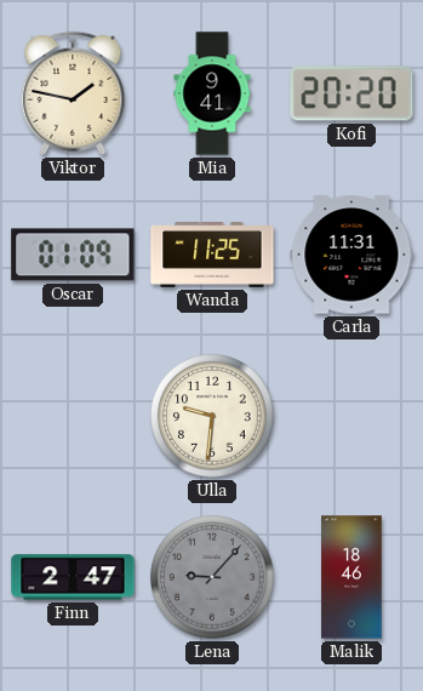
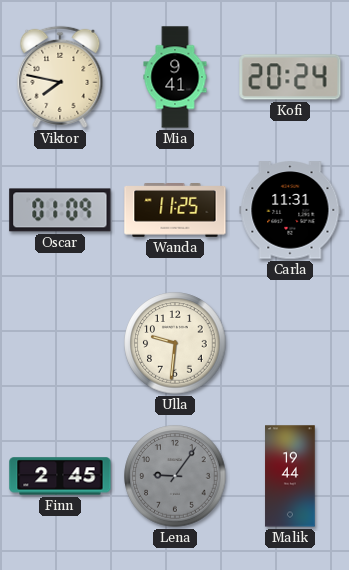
Viktor: 1:47 -> 7:47 (60, 77)
Kofi: 20:20 -> 20:24 (290, 77)
Finn: 2:47 -> 2:45 (60, 476)
Lena: 9:07 -> 9:06 (175, 476)
Malik: 18:46 -> 19:44 (290, 476)
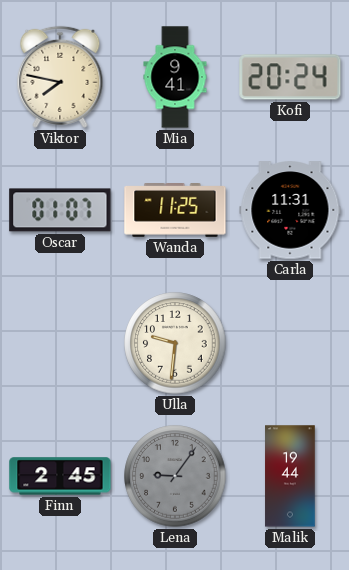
Oscar: 01:09 -> 01:07 (60, 210)
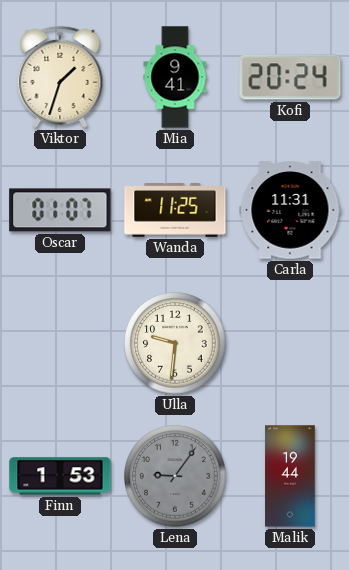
Viktor: 7:47 -> 1:33 (60, 77)
Finn: 2:45 -> 1:53 (60, 476)
